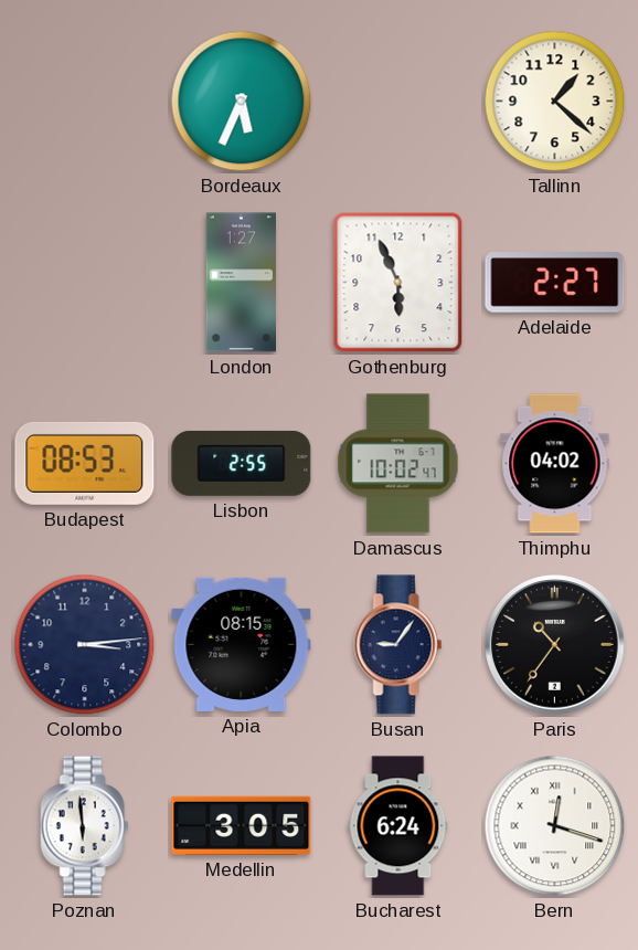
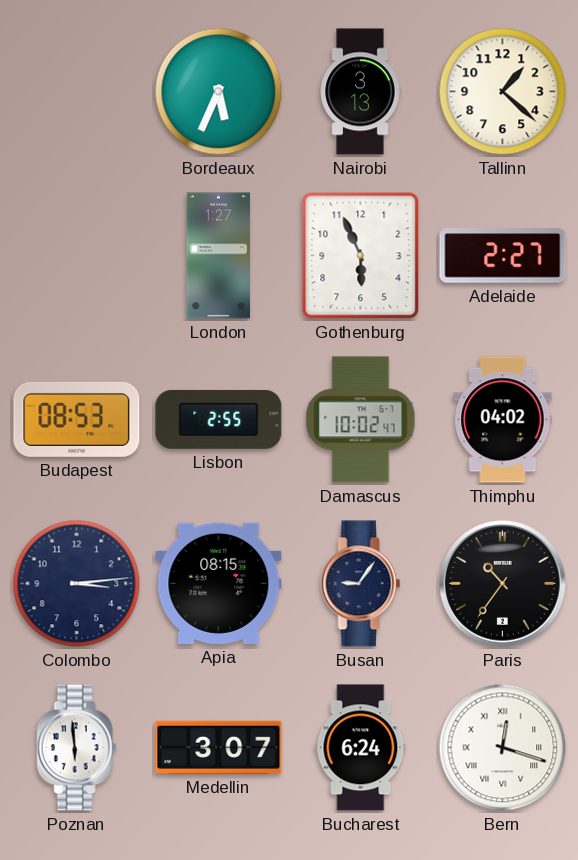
Nairobi: none -> 3:13 (360, 92)
Medellin: 3:05 -> 3:07 (219, 747)
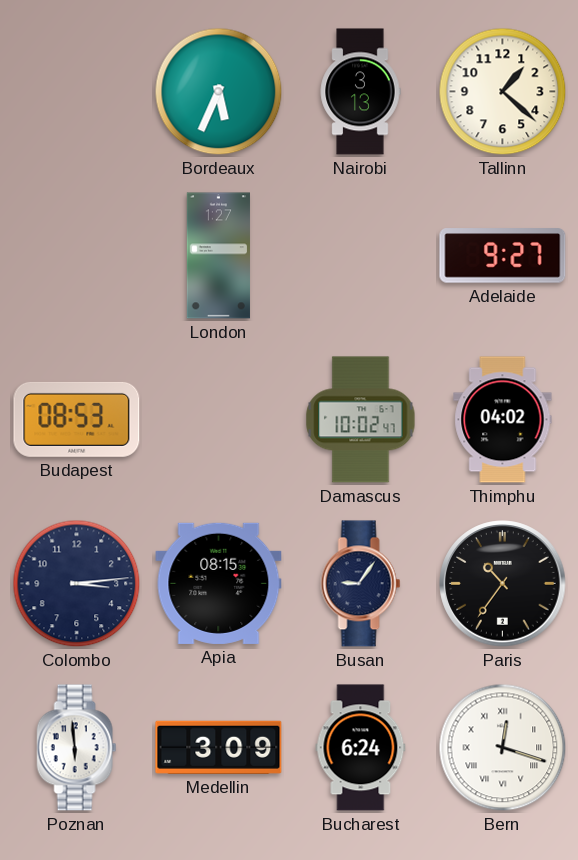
Gothenburg: 5:56 -> none (361, 256)
Adelaide: 2:27 -> 9:27 (503, 256)
Lisbon: 2:55 -> none (219, 419)
Medellin: 3:07 -> 3:09 (219, 747)
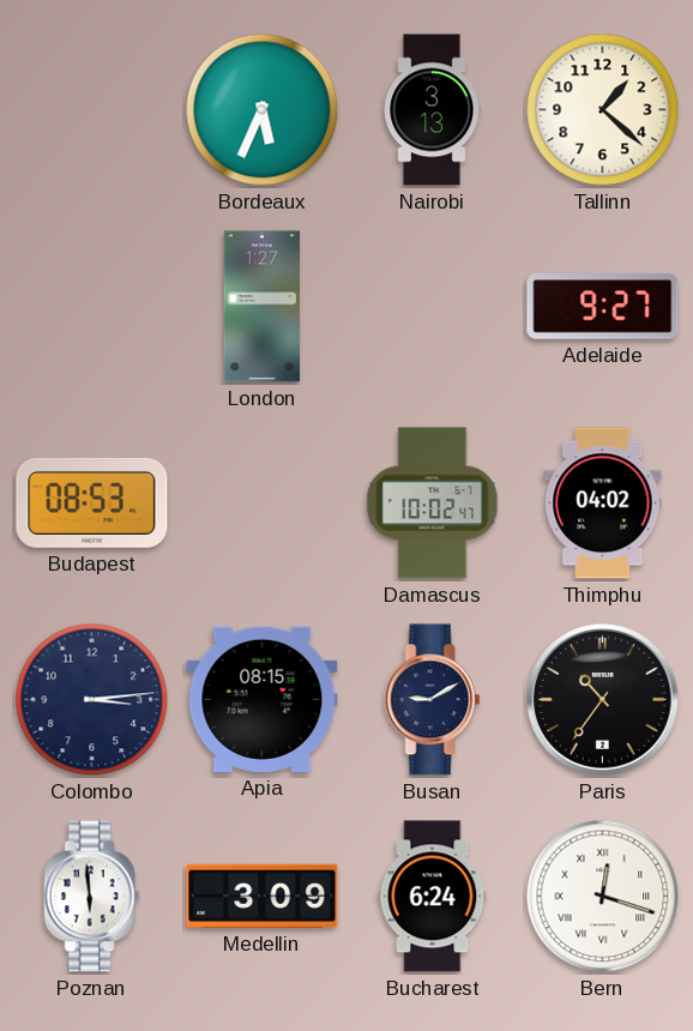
Busan: 9:06 -> 9:10 (433, 700)
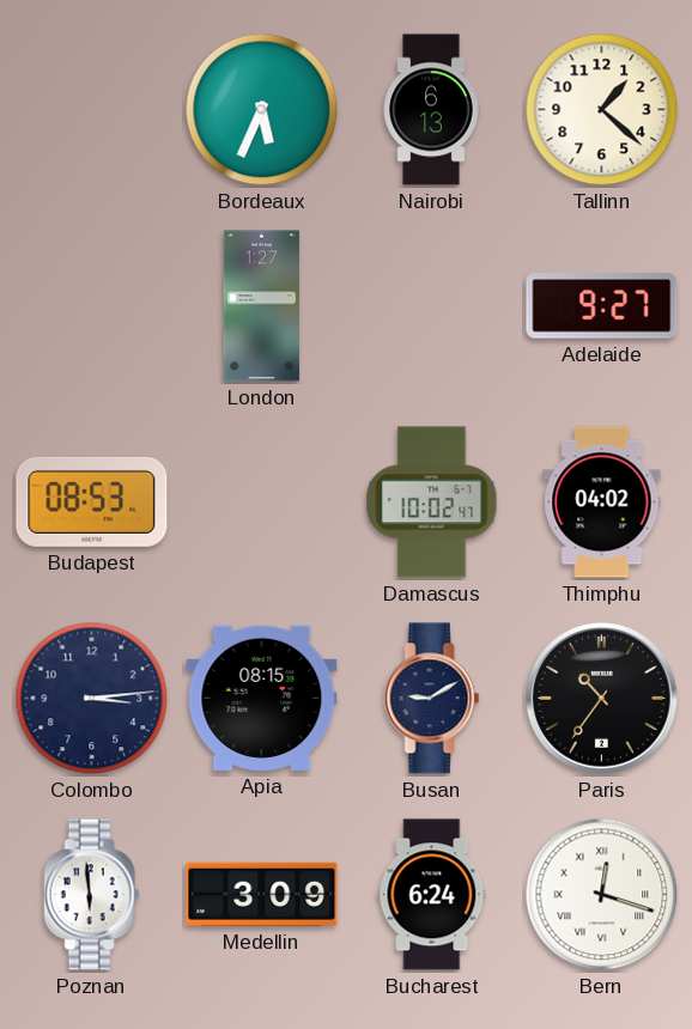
Nairobi: 3:13 -> 6:13 (431, 110)
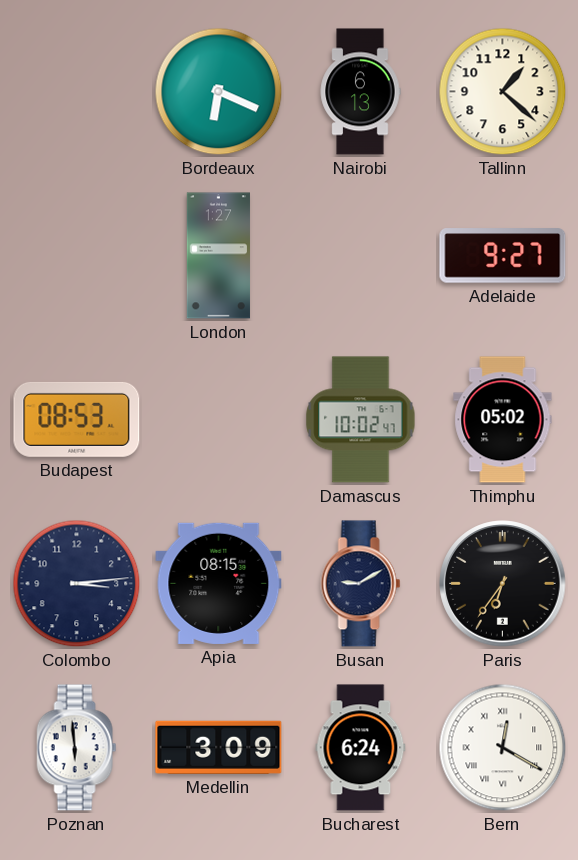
Bordeaux: 5:34 -> 6:19 (219, 92)
Thimphu: 04:02 -> 05:02 (503, 420)
Paris: 10:36 -> 6:36 (503, 584)
Bern: 12:18 -> 12:20 (503, 748)
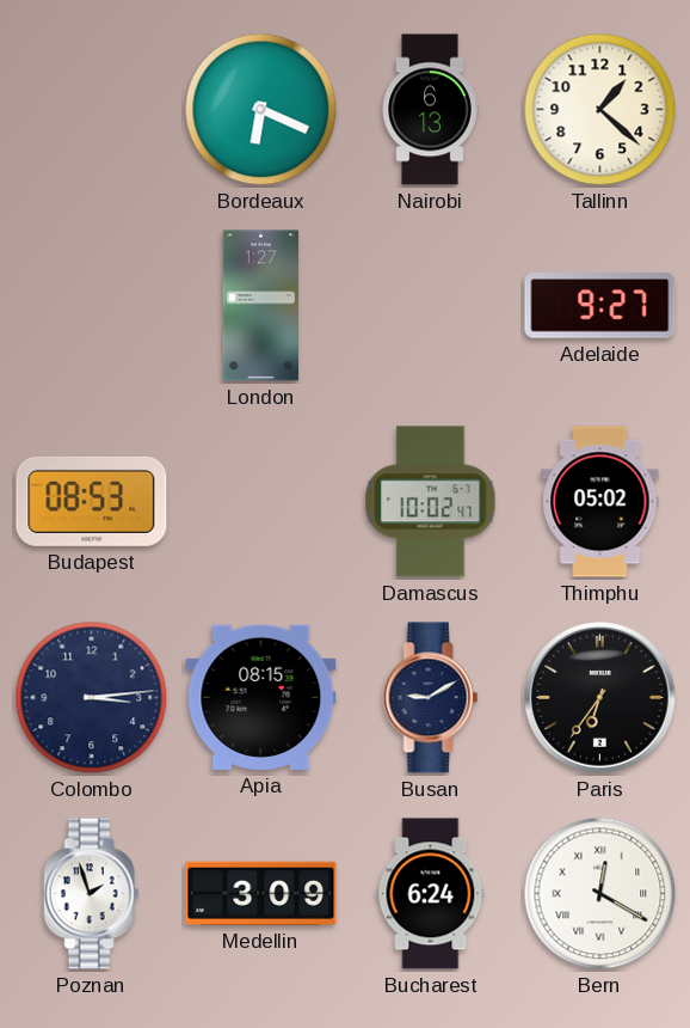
Poznan: 5:59 -> 1:57 (92, 894)
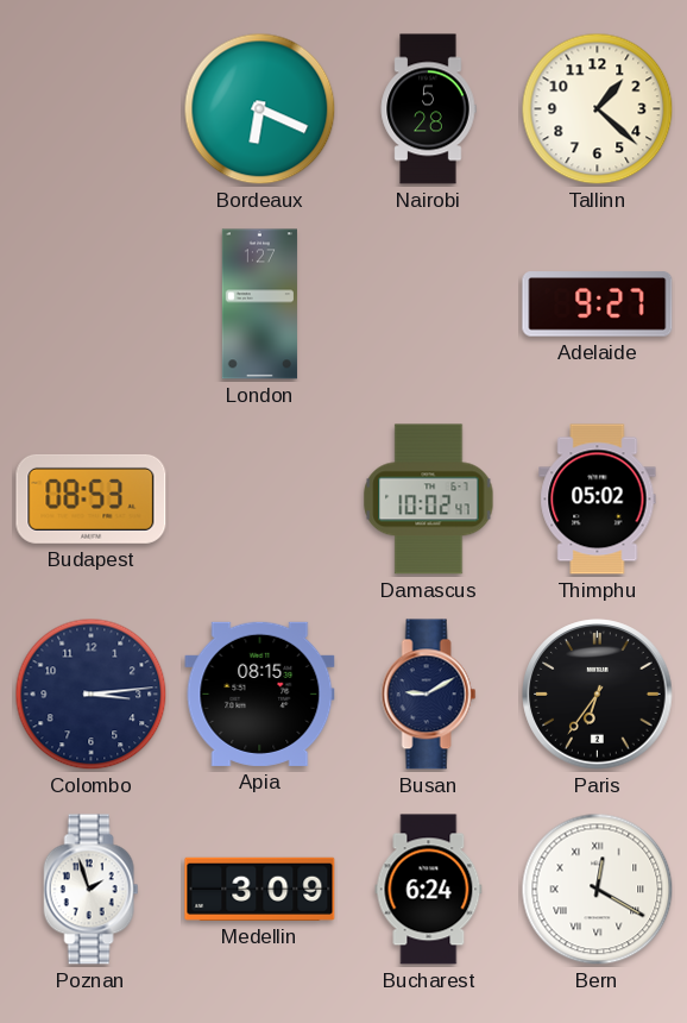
Nairobi: 6:13 -> 5:28 (428, 109)
